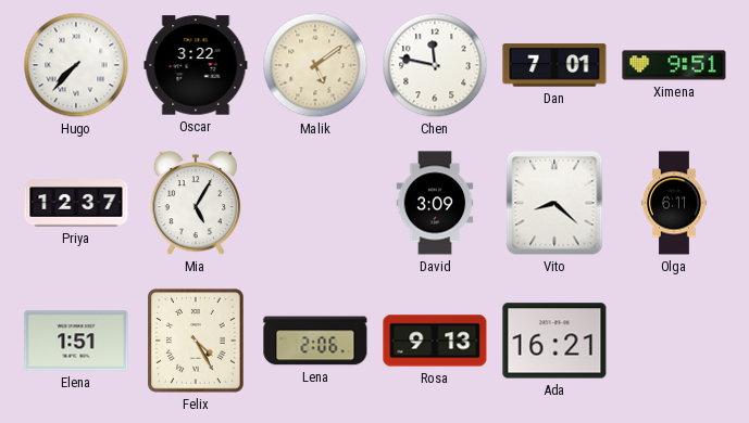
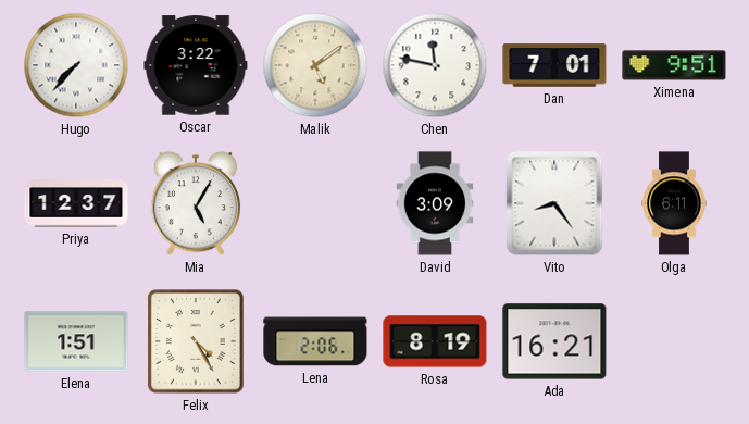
Vito: 8:22 -> 8:24 (554, 203)
Rosa: 9:13 -> 8:19 (435, 341)
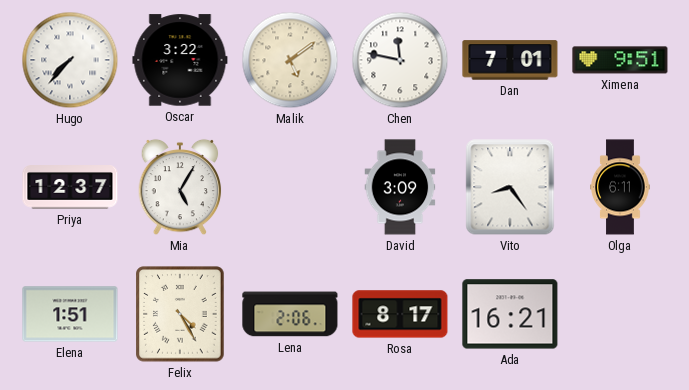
Rosa: 8:19 -> 8:17 (400, 314)
